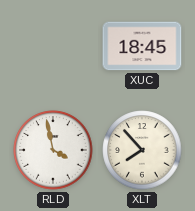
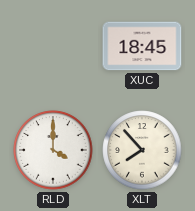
RLD: 3:58 -> 4:00 (53, 150)
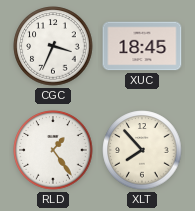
CGC: none -> 3:34 (53, 46)
RLD: 4:00 -> 1:24 (53, 150)
